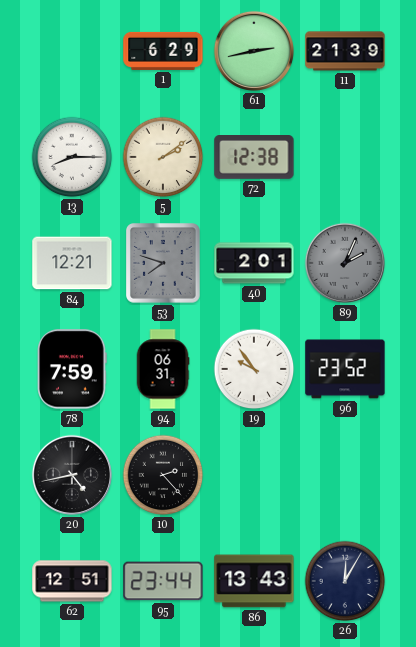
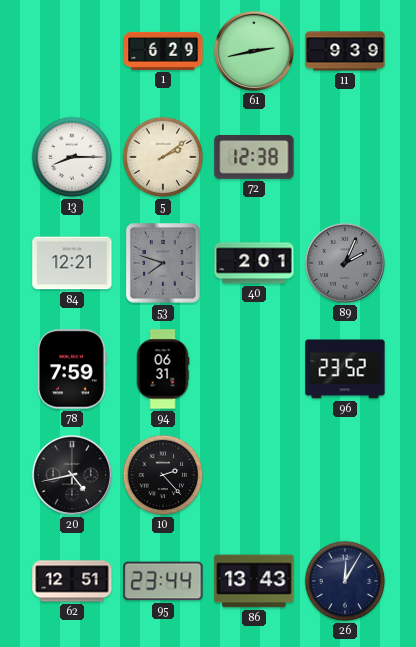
11: 21:39 -> 9:39 (345, 51)
19: 9:54 -> none (254, 369)
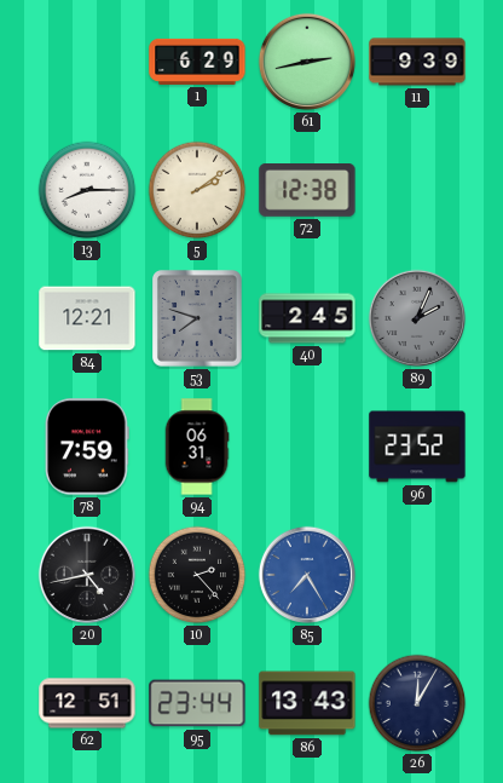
40: 2:01 -> 2:45 (307, 318)
85: none -> 7:25 (307, 575)
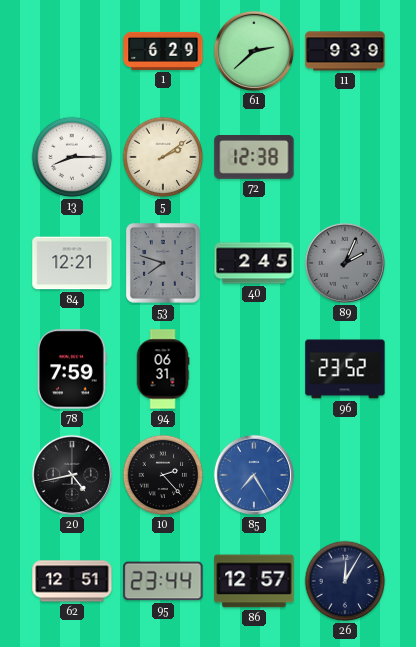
61: 2:43 -> 2:38 (254, 51)
86: 13:43 -> 12:57 (254, 581)
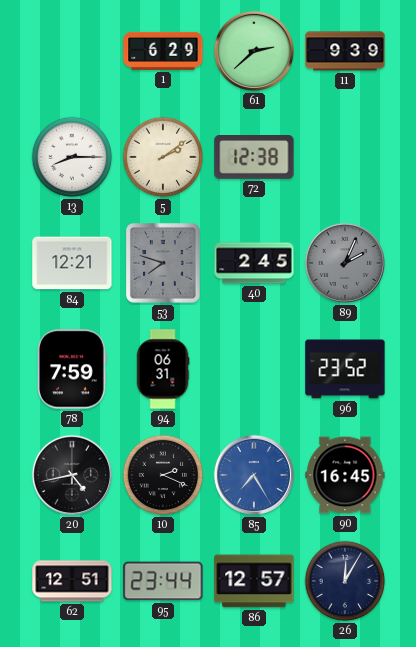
10: 2:23 -> 2:19 (163, 475)
90: none -> 16:45 (345, 475)
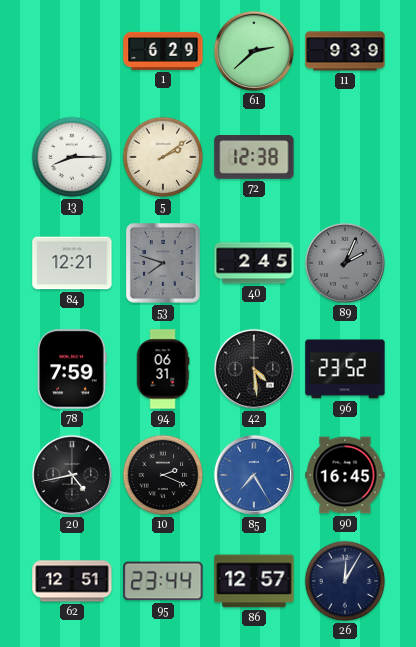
42: none -> 4:29 (254, 369)
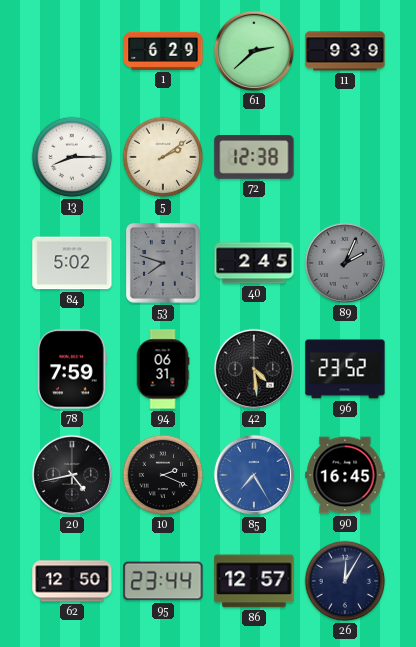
84: 12:21 -> 5:02 (72, 263)
62: 12:51 -> 12:50 (72, 581)
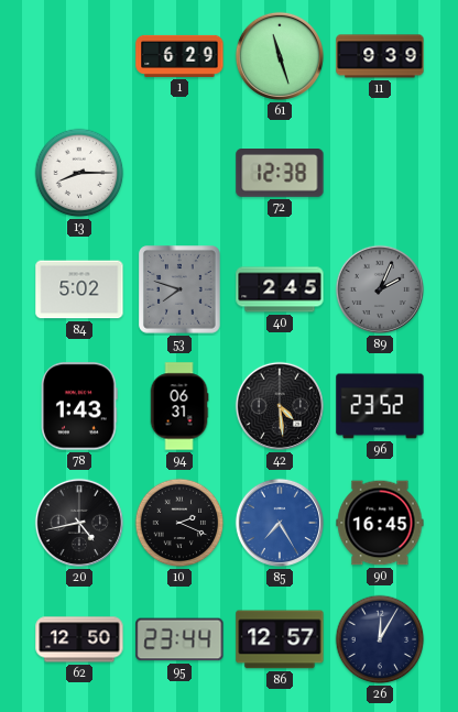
61: 2:38 -> 11:27 (280, 56)
5: 2:09 -> none (163, 157)
78: 7:59 -> 1:43 (79, 406)
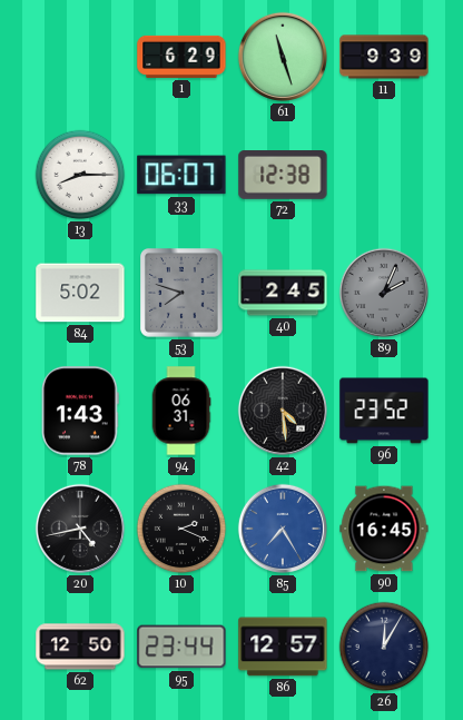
33: none -> 06:07 (181, 175)
